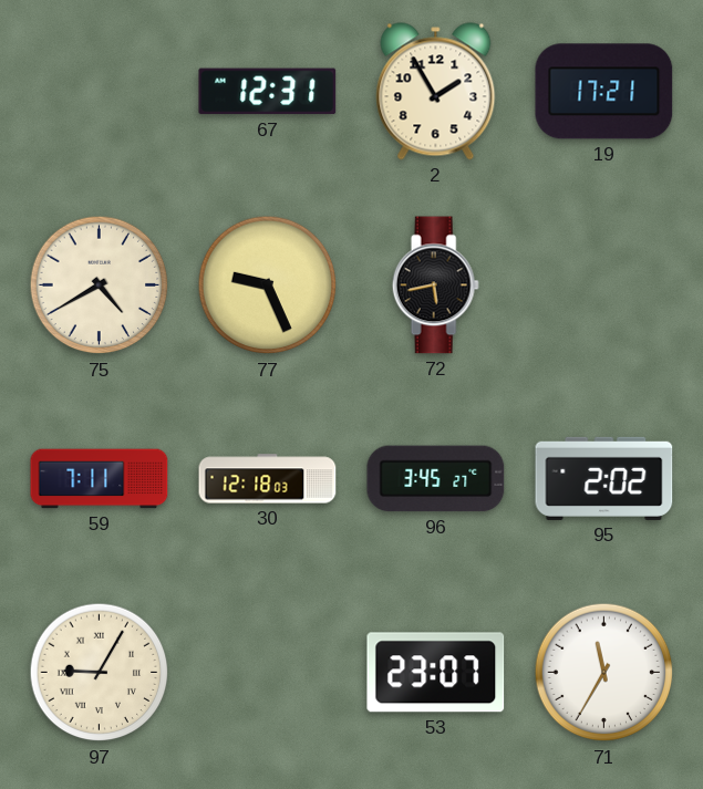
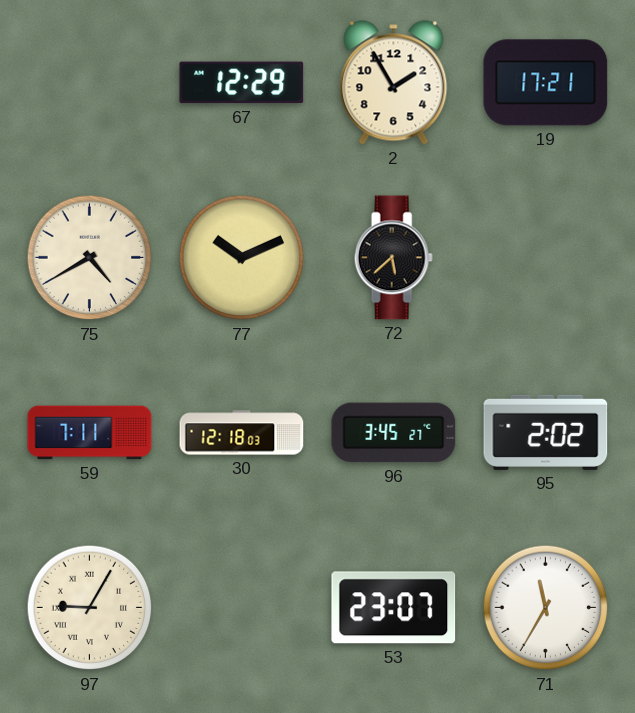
67: 12:31 -> 12:29 (242, 83)
77: 9:26 -> 10:11 (242, 258)
72: 5:43 -> 5:38 (393, 258)
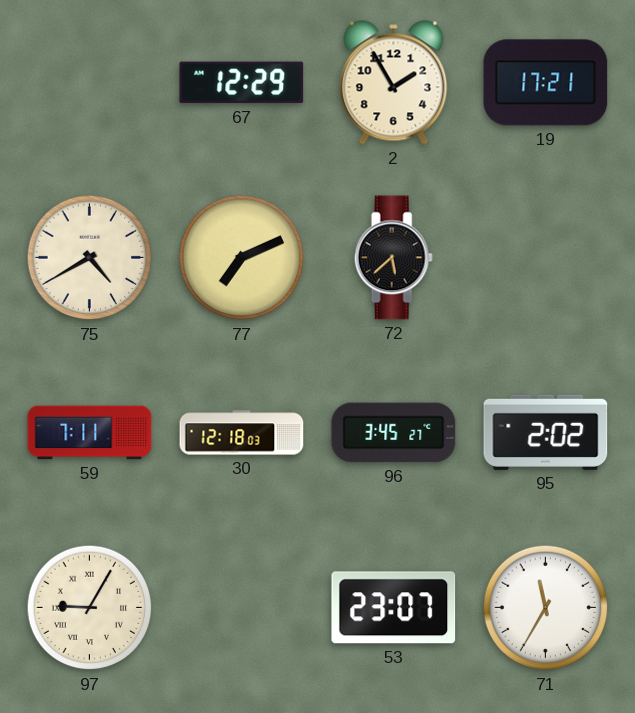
77: 10:11 -> 7:11 (242, 258)
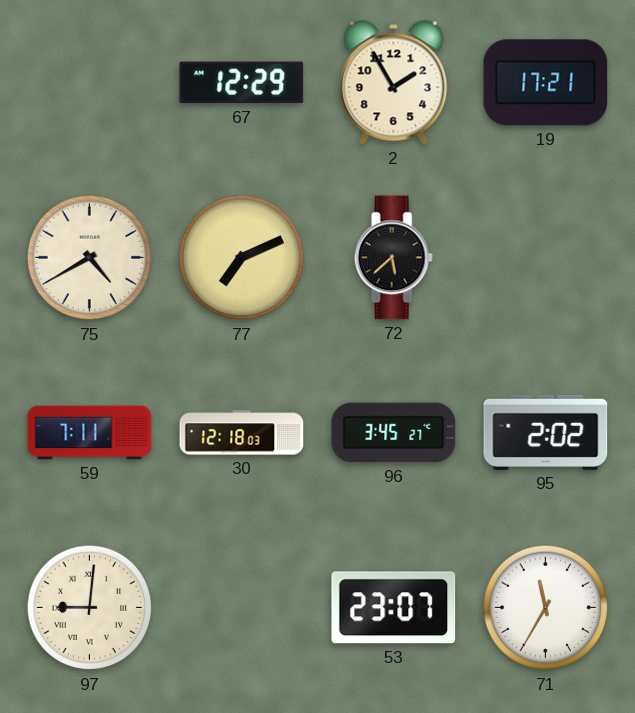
97: 9:05 -> 9:01 (90, 608)
